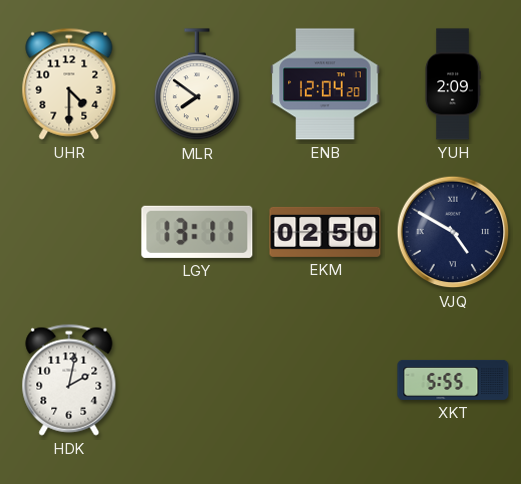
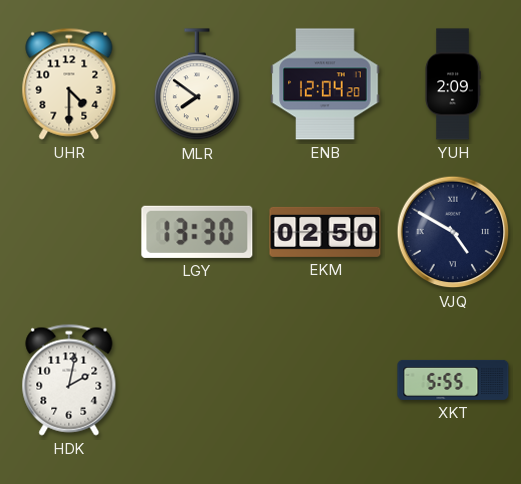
LGY: 13:11 -> 13:30 (197, 232)
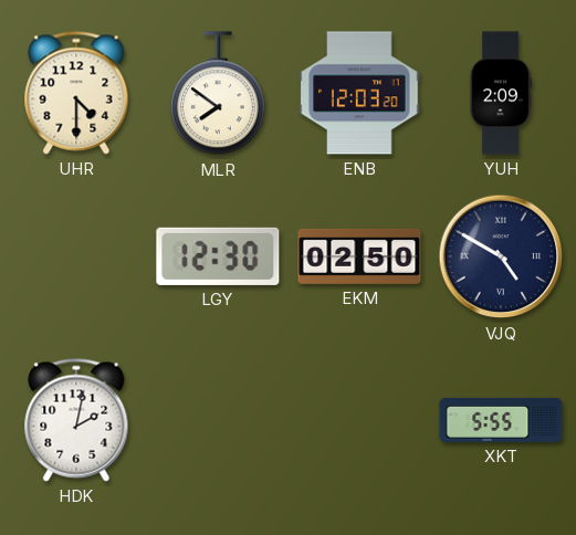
ENB: 12:04 -> 12:03 (359, 93)
LGY: 13:30 -> 12:30 (218, 256)
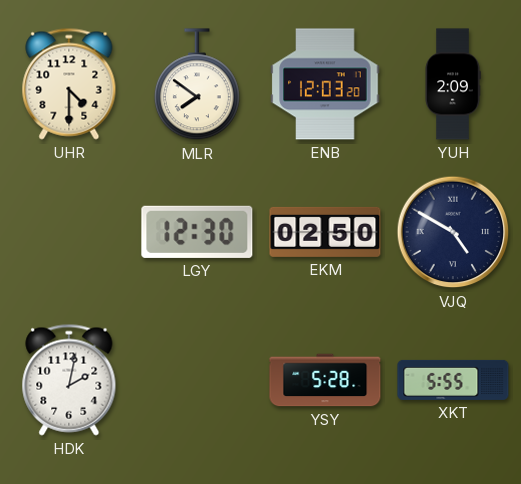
YSY: none -> 5:28 (325, 380)
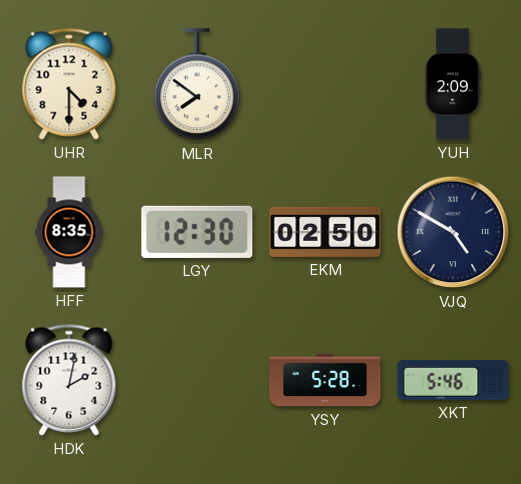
ENB: 12:03 -> none (325, 84)
HFF: none -> 8:35 (69, 232)
XKT: 5:55 -> 5:46 (453, 380)
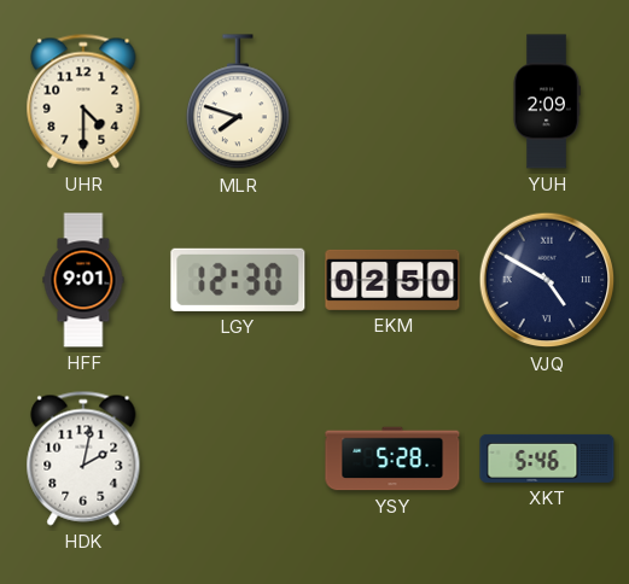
MLR: 7:51 -> 7:48 (238, 103)
HFF: 8:35 -> 9:01 (83, 280)
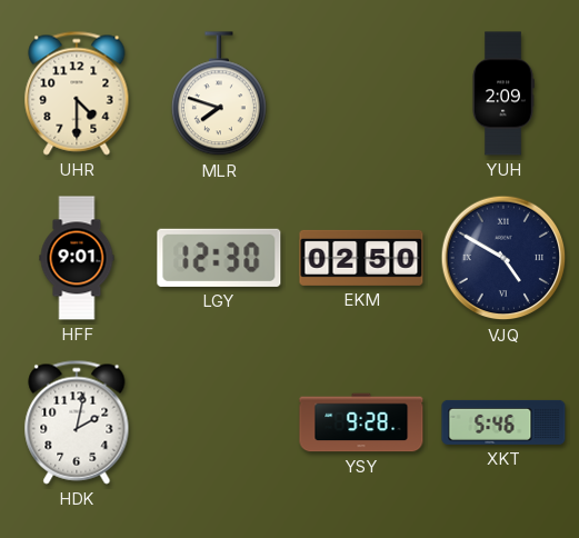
YSY: 5:28 -> 9:28 (361, 422)
